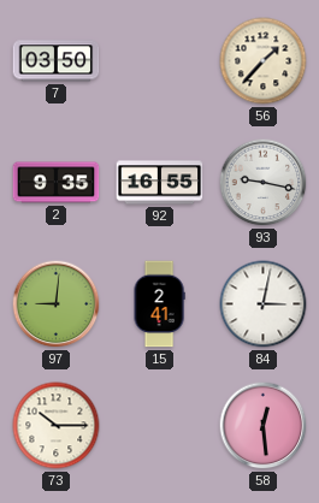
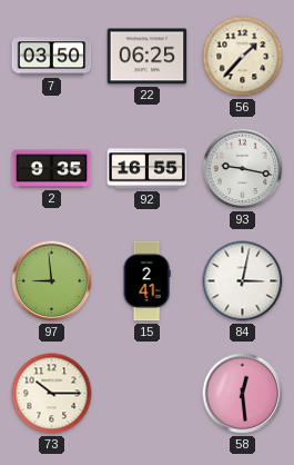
22: none -> 06:25 (148, 57)
97: 9:01 -> 8:59 (52, 281)
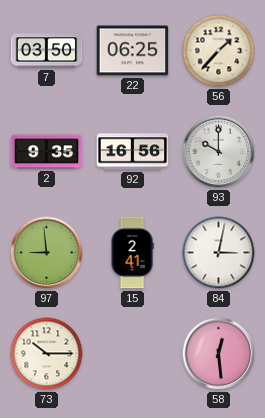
92: 16:55 -> 16:56 (133, 152)
93: 9:17 -> 10:00 (219, 152)
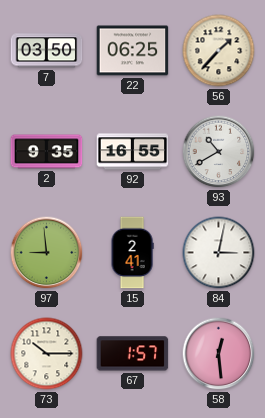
92: 16:56 -> 16:55 (133, 152)
93: 10:00 -> 10:40 (219, 152)
67: none -> 1:57 (133, 354)
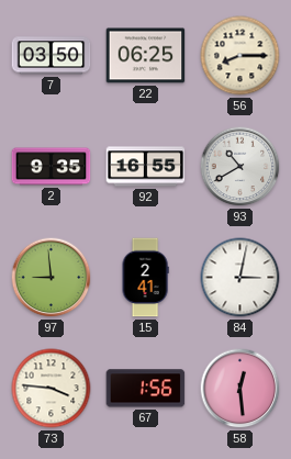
56: 1:37 -> 8:15 (240, 56)
73: 10:15 -> 3:46 (52, 389)
67: 1:57 -> 1:56 (146, 389)
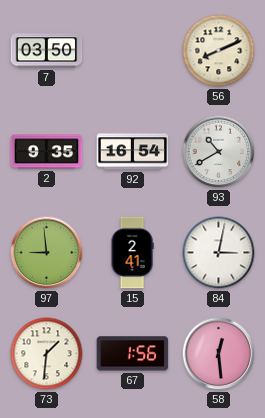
22: 06:25 -> none (146, 56)
56: 8:15 -> 8:11 (219, 51)
92: 16:55 -> 16:54 (133, 152)
73: 3:46 -> 1:31 (47, 354)
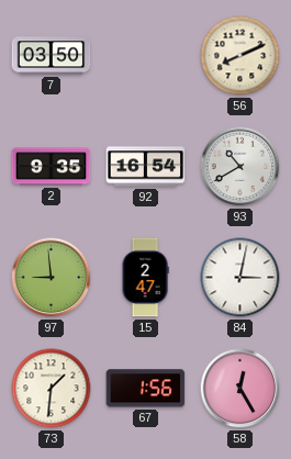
15: 2:41 -> 2:47 (145, 278)
58: 12:29 -> 12:25 (240, 389)
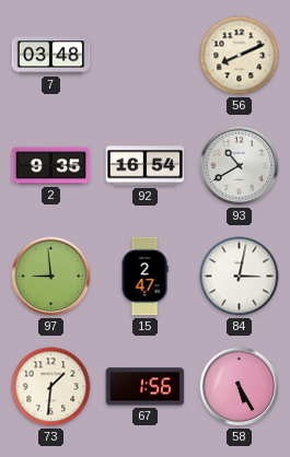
7: 03:50 -> 03:48 (51, 56)
58: 12:25 -> 5:25 (240, 387)
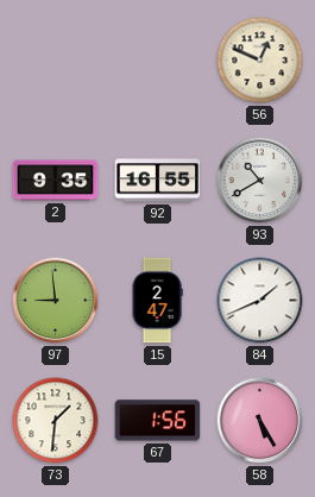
7: 03:48 -> none (51, 56)
56: 8:11 -> 12:49 (260, 61)
92: 16:54 -> 16:55 (158, 181)
84: 3:02 -> 1:41 (260, 301)
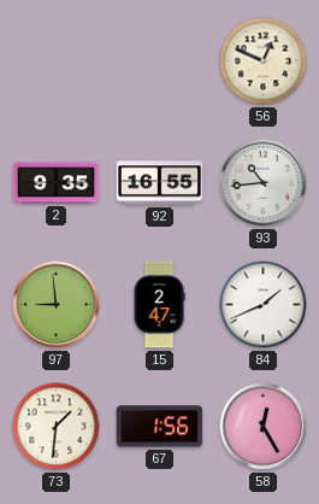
93: 10:40 -> 10:44 (264, 183)
58: 5:25 -> 12:25 (264, 427)
